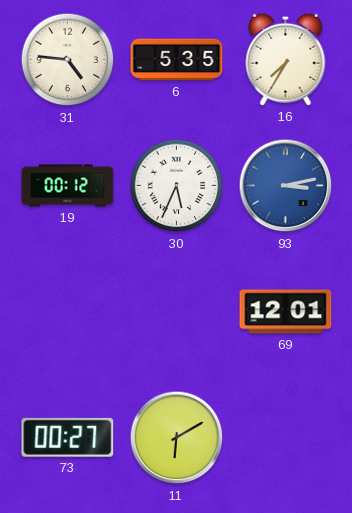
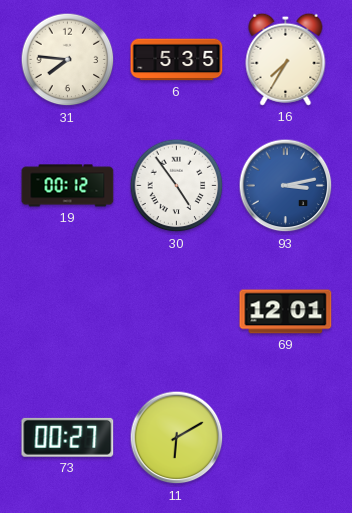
31: 4:46 -> 7:46 (68, 60)
30: 5:34 -> 4:54 (177, 186)
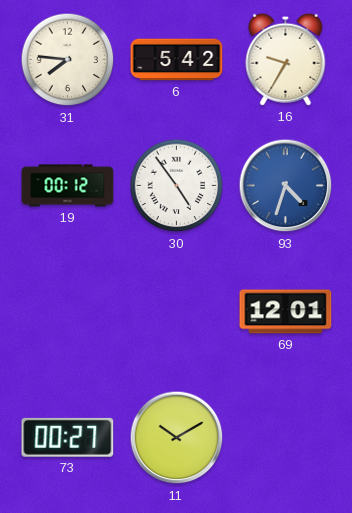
6: 5:35 -> 5:42 (177, 60)
16: 7:35 -> 9:35 (286, 59)
93: 3:13 -> 4:33 (286, 186)
11: 6:10 -> 10:10 (177, 438)
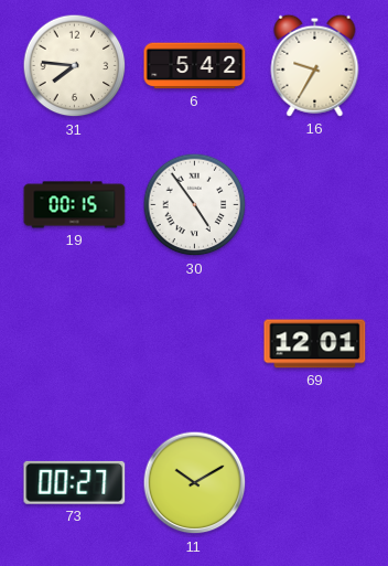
19: 00:12 -> 00:15 (75, 205)
93: 4:33 -> none (286, 186)
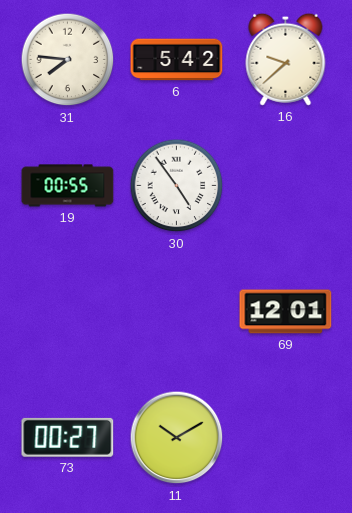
16: 9:35 -> 9:38 (286, 59)
19: 00:15 -> 00:55 (68, 186)
